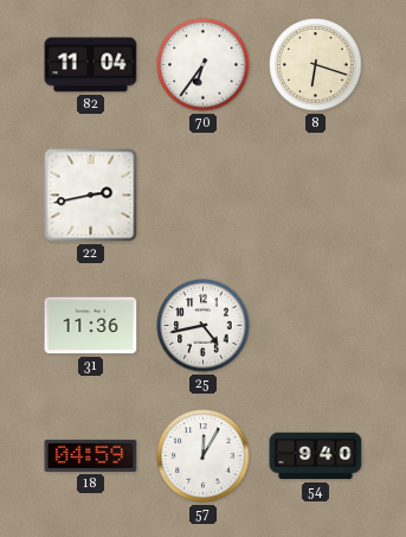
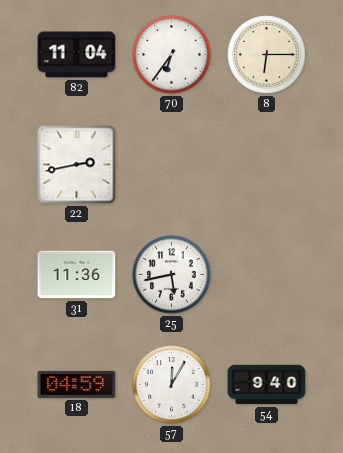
8: 6:18 -> 6:15 (267, 55)
25: 4:43 -> 5:43 (172, 275)
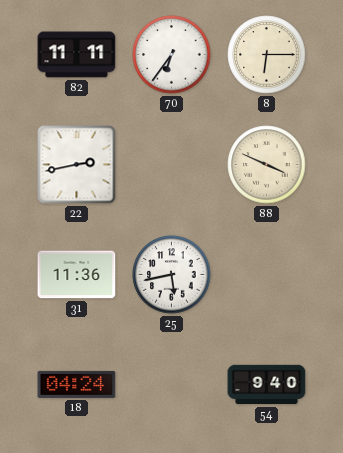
82: 11:04 -> 11:11 (77, 55)
88: none -> 3:49 (267, 165)
18: 04:59 -> 04:24 (77, 384)
57: 12:05 -> none (172, 385)
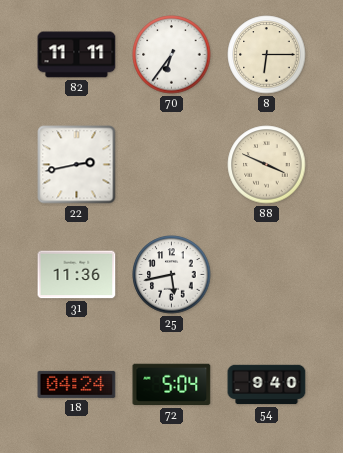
72: none -> 5:04 (172, 385)
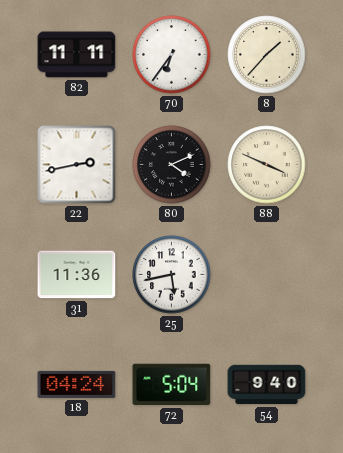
8: 6:15 -> 1:37 (267, 55)
80: none -> 4:11 (172, 165)
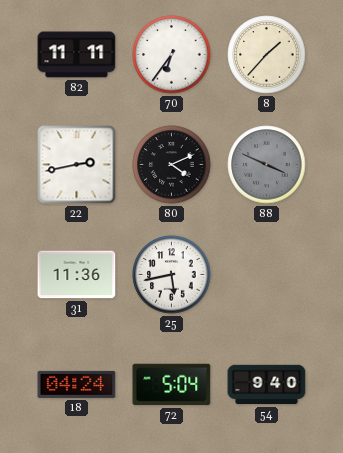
88 dial: cream -> grey (267, 165)
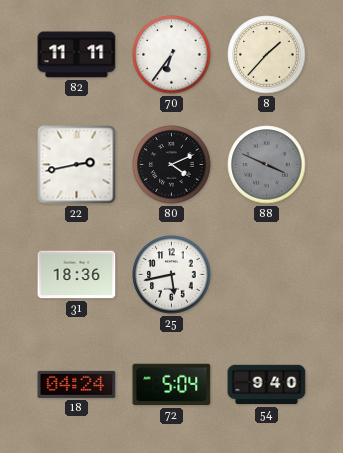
31: 11:36 -> 18:36 (77, 275)
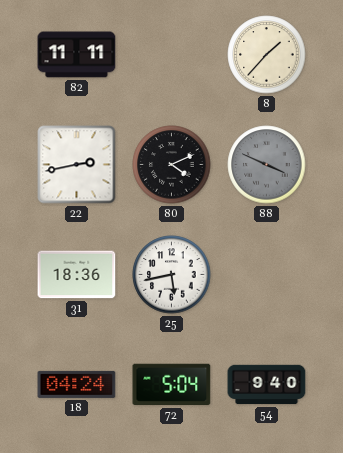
70: 6:36 -> none (172, 55)
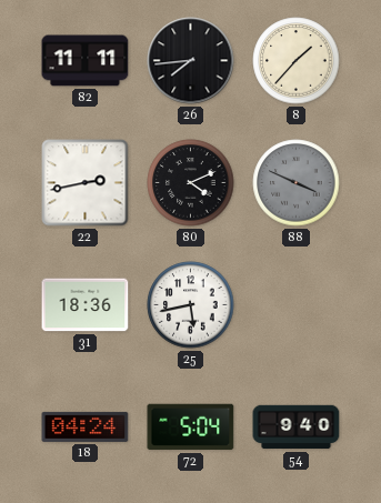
26: none -> 7:44 (191, 61)
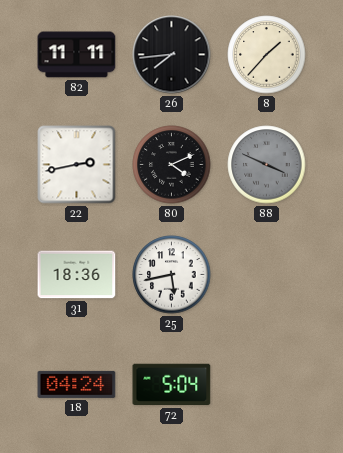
54: 9:40 -> none (297, 427)
